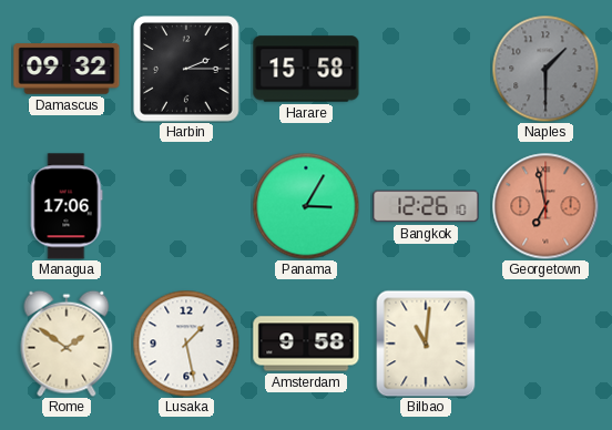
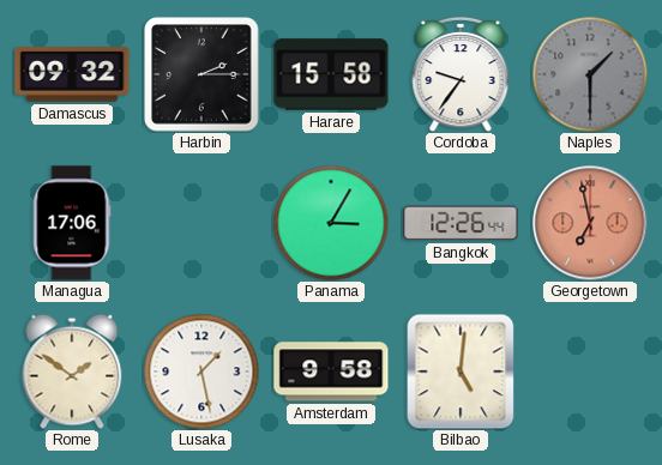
Cordoba: none -> 9:36 (461, 74)
Bangkok: 12:26:10 -> 12:26:44 (461, 223)
Bilbao: 11:01 -> 5:01 (461, 372)
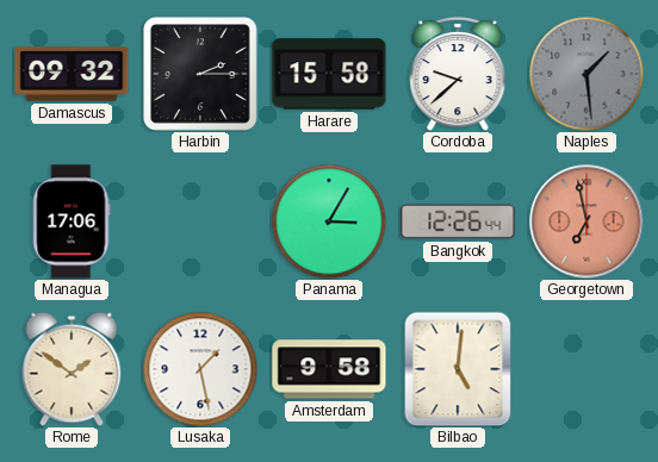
Cordoba: 9:36 -> 9:38 (458, 74)
Naples: 1:30 -> 1:29 (586, 74)
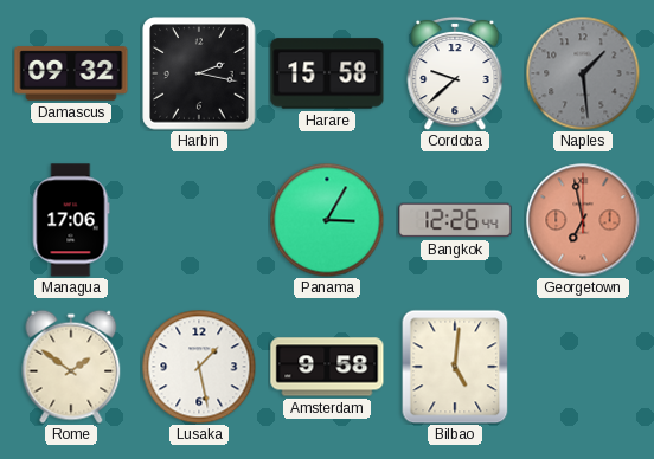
Harbin: 2:15 -> 2:17 (199, 73)
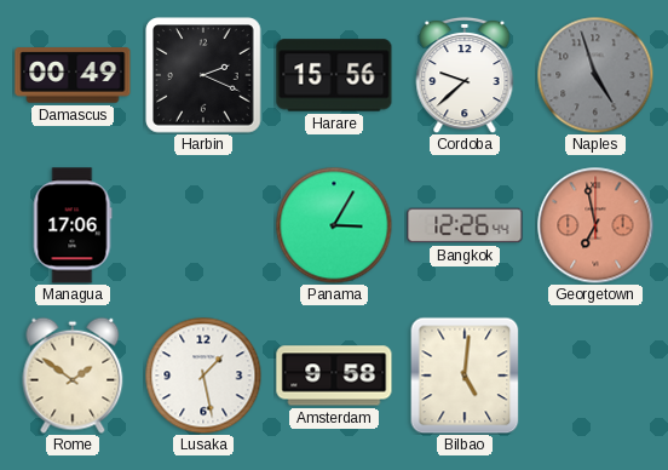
Damascus: 09:32 -> 00:49 (73, 75)
Harbin: 2:17 -> 2:19 (203, 75)
Harare: 15:58 -> 15:56 (334, 75)
Naples: 1:29 -> 4:57 (595, 75)
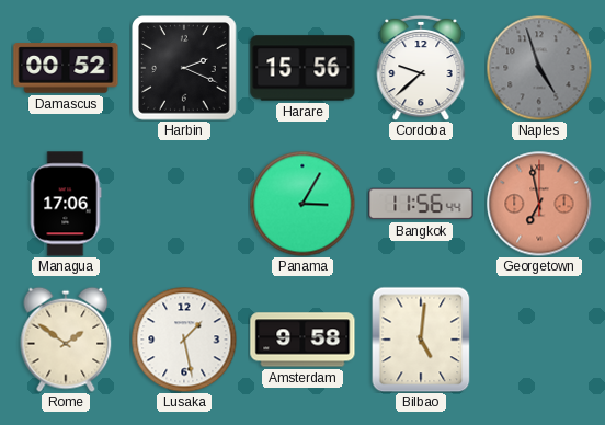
Damascus: 00:49 -> 00:52 (66, 68)
Bangkok: 12:26 -> 11:56 (421, 204)
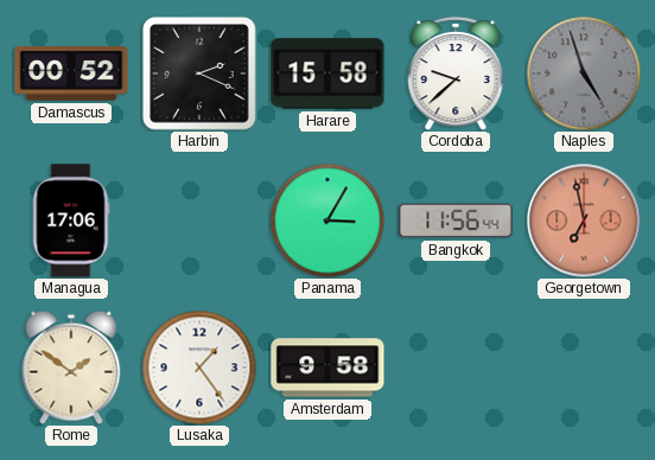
Harare: 15:56 -> 15:58 (327, 74)
Lusaka: 1:28 -> 1:24 (199, 368)
Bilbao: 5:01 -> none (421, 340)
